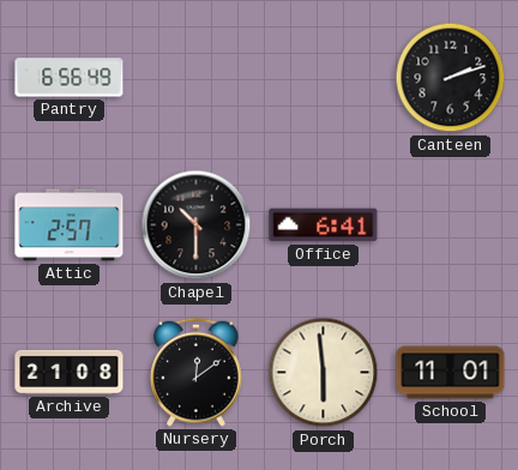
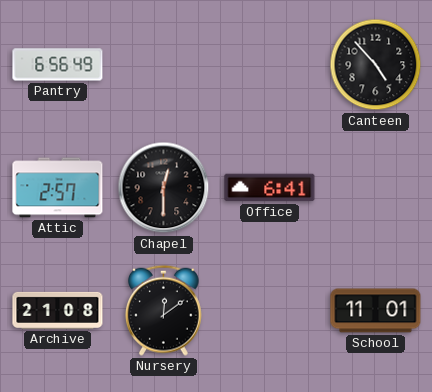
Canteen: 2:12 -> 4:53 (376, 65)
Chapel: 10:30 -> 12:30 (164, 188)
Porch: 5:59 -> none (324, 373)
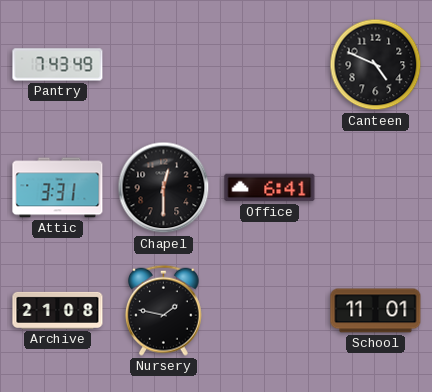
Pantry: 6:56 -> 7:43 (58, 65)
Canteen: 4:53 -> 4:49 (376, 65)
Attic: 2:57 -> 3:31 (58, 188)
Nursery: 12:09 -> 1:47 (164, 310)
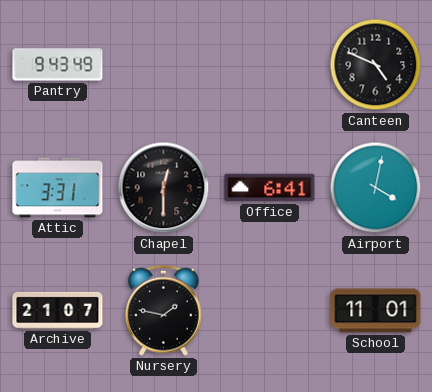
Pantry: 7:43 -> 9:43 (58, 65)
Airport: none -> 4:02 (376, 188)
Archive: 21:08 -> 21:07 (58, 310)
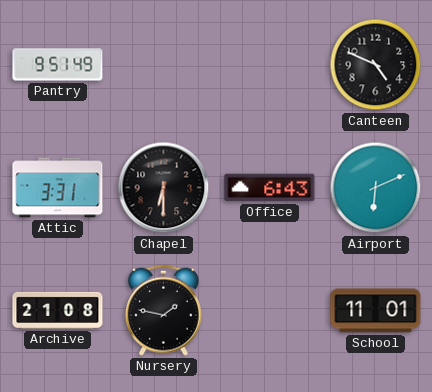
Pantry: 9:43 -> 9:51 (58, 65)
Chapel: 12:30 -> 6:30 (164, 188)
Office: 6:41 -> 6:43 (270, 188)
Airport: 4:02 -> 6:11 (376, 188)
Archive: 21:07 -> 21:08 (58, 310)
